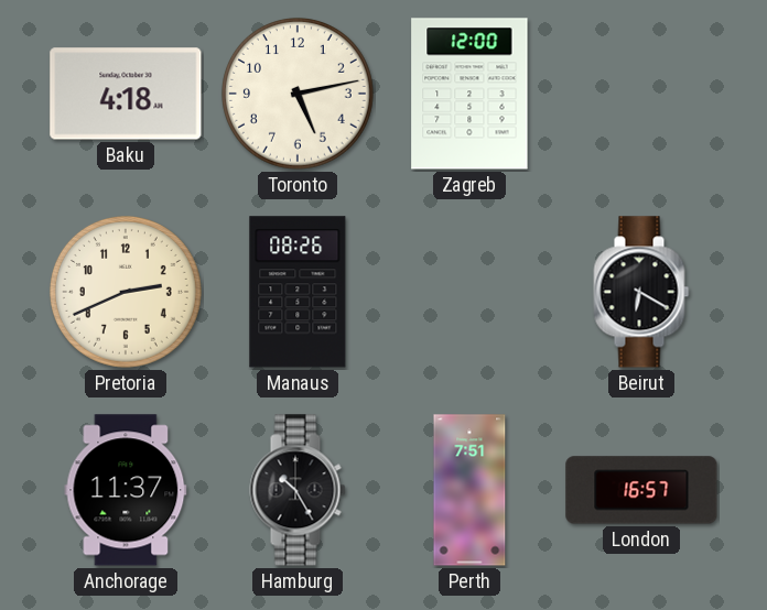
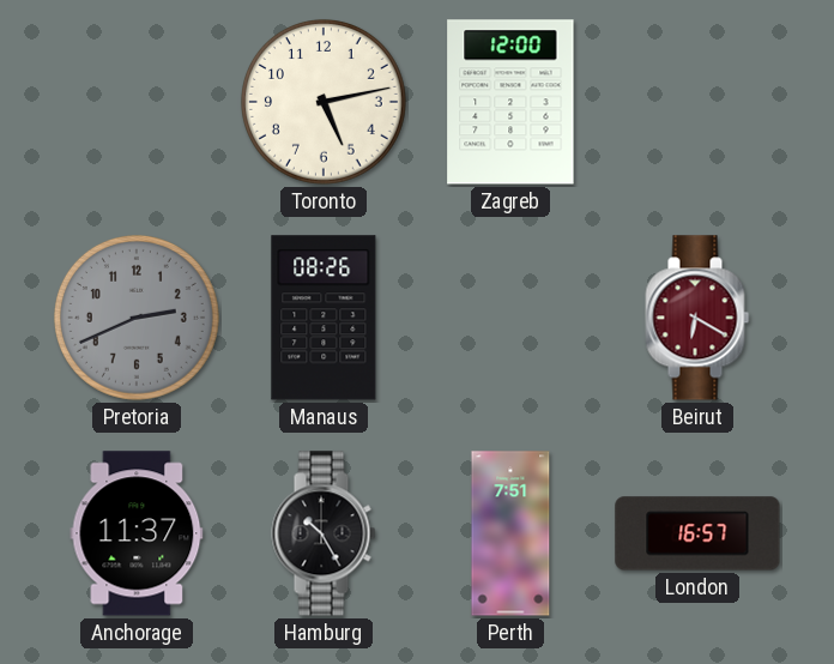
Baku: 4:18 -> none (126, 94)
Pretoria dial: cream -> grey (137, 318)
Beirut dial: black -> burgundy (697, 318)
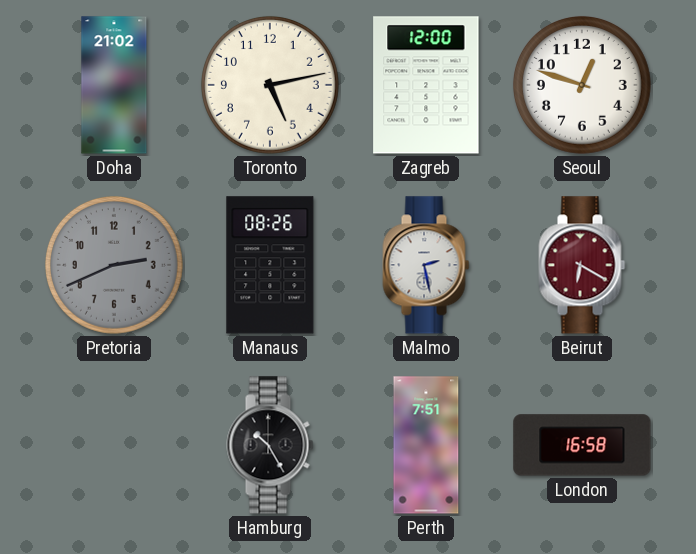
Doha: none -> 21:02 (114, 85)
Seoul: none -> 12:48 (582, 85)
Malmo: none -> 2:28 (426, 265)
Anchorage: 11:37 -> none (137, 533)
London: 16:57 -> 16:58 (582, 445)
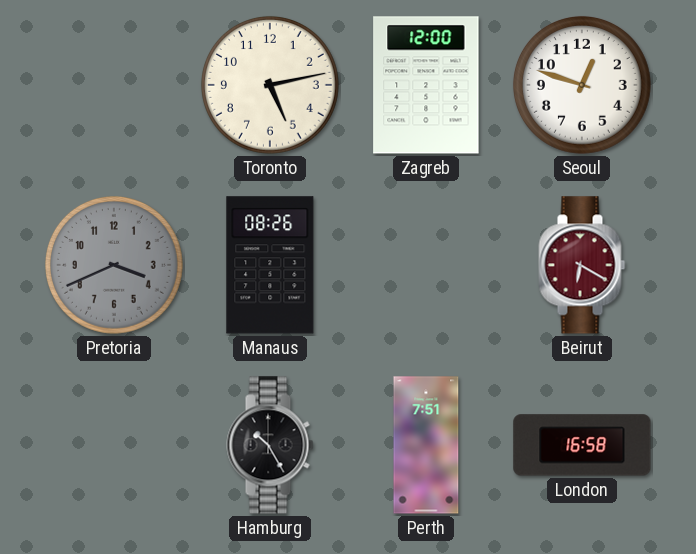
Doha: 21:02 -> none (114, 85)
Pretoria: 2:41 -> 3:41 (114, 265)
Malmo: 2:28 -> none (426, 265)
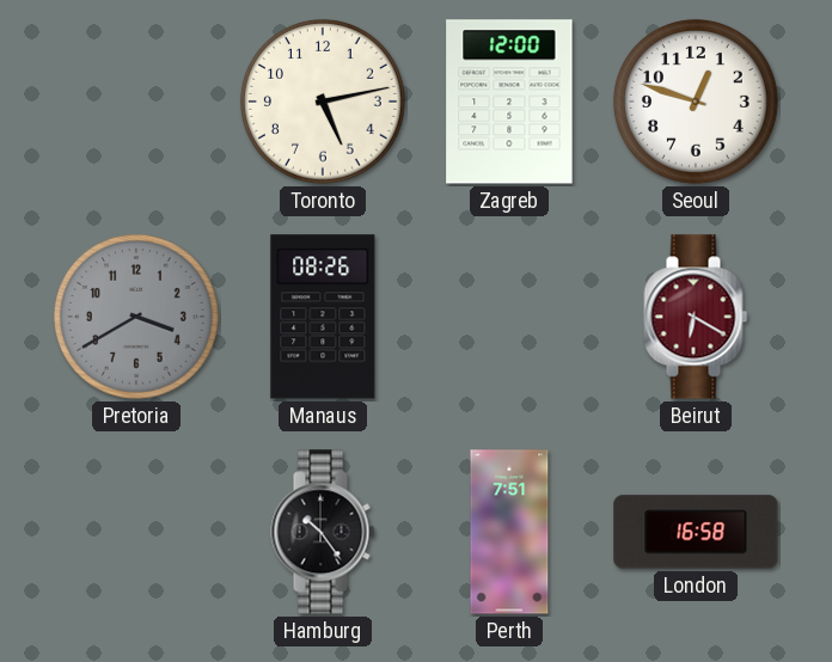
Pretoria: 3:41 -> 3:40 (136, 317)
Hamburg: 10:25 -> 10:24 (323, 532)
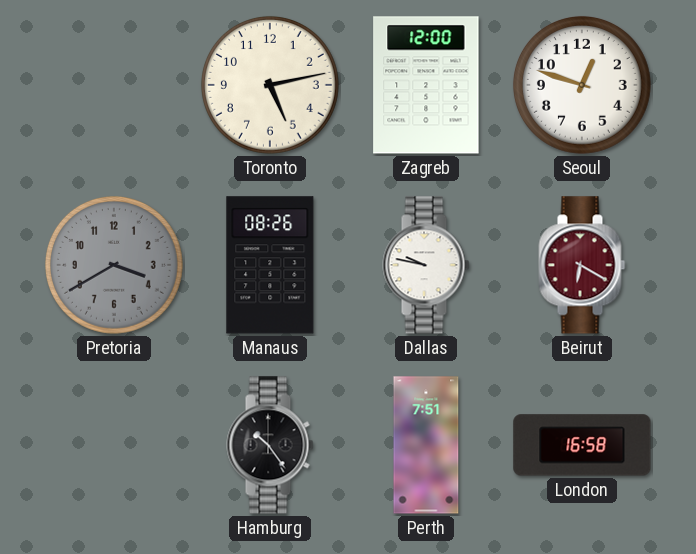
Dallas: none -> 9:47 (426, 265)
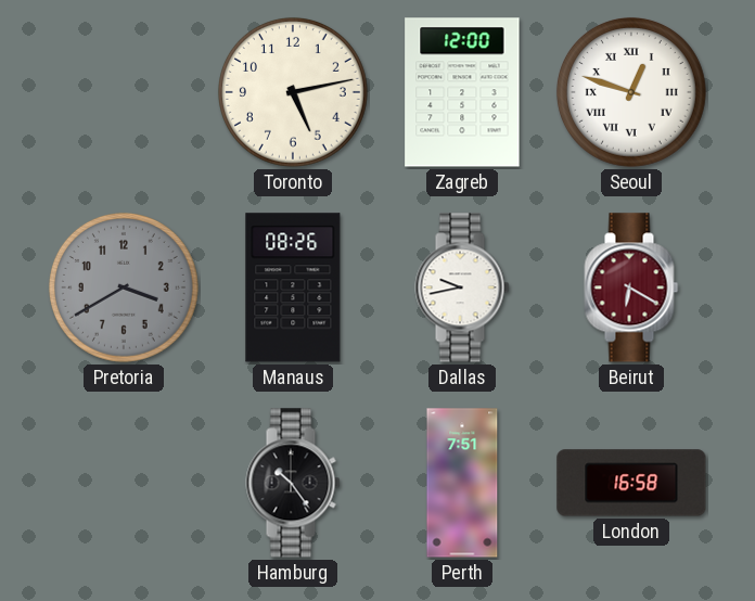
Seoul numerals: Arabic -> Roman (631, 92)
Dallas: 9:47 -> 9:43 (462, 287)
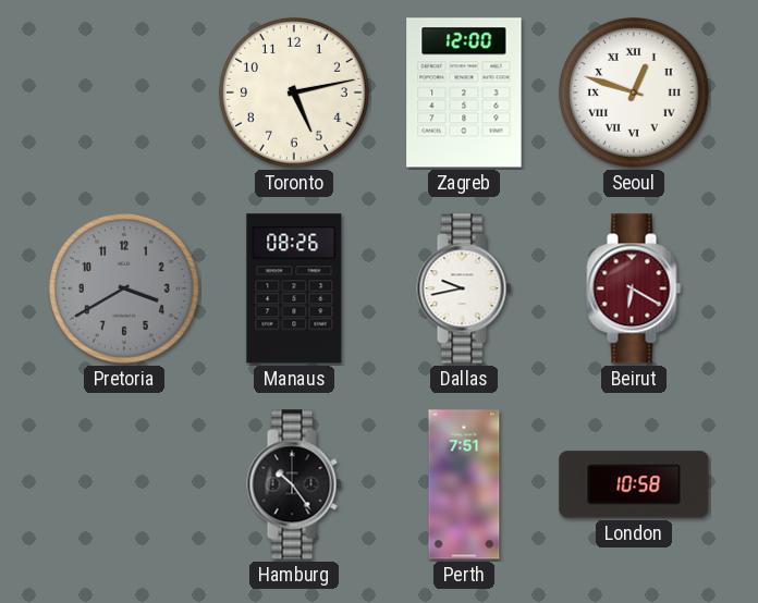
London: 16:58 -> 10:58 (634, 484)
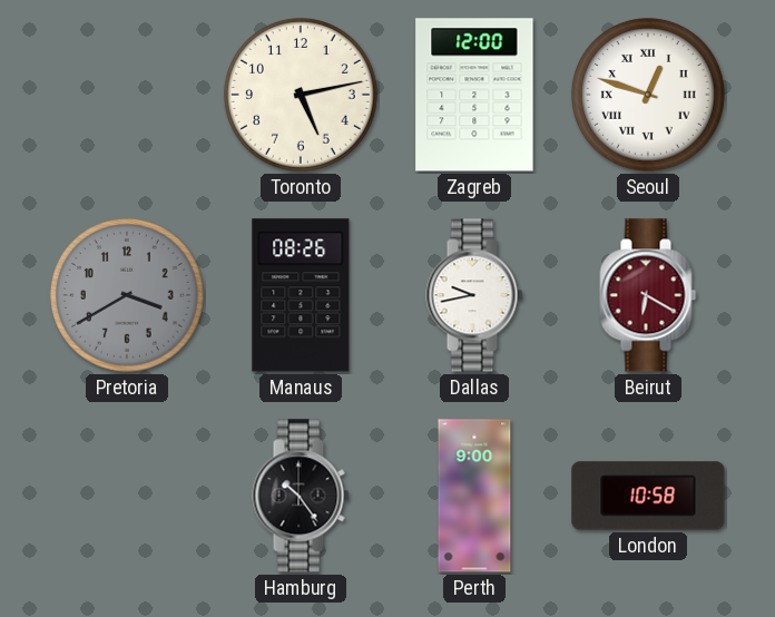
Perth: 7:51 -> 9:00 (474, 496)
